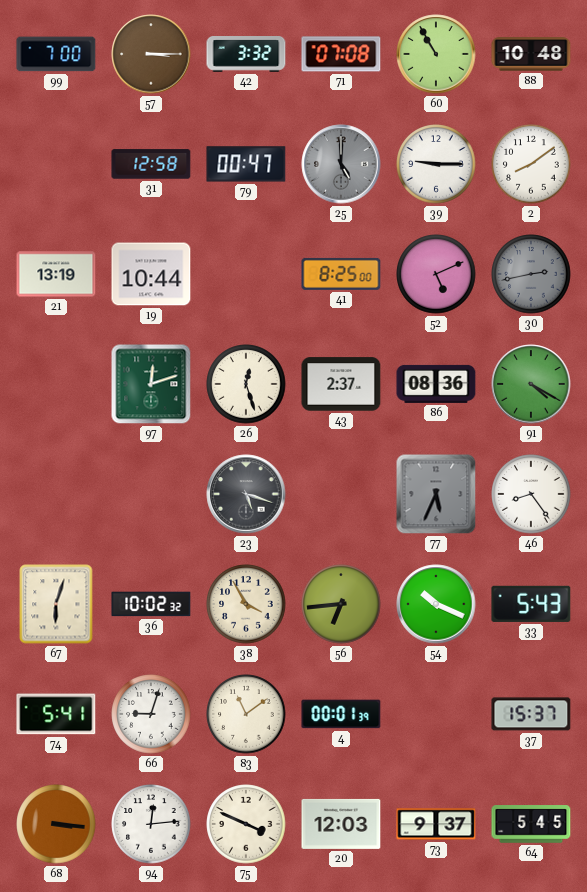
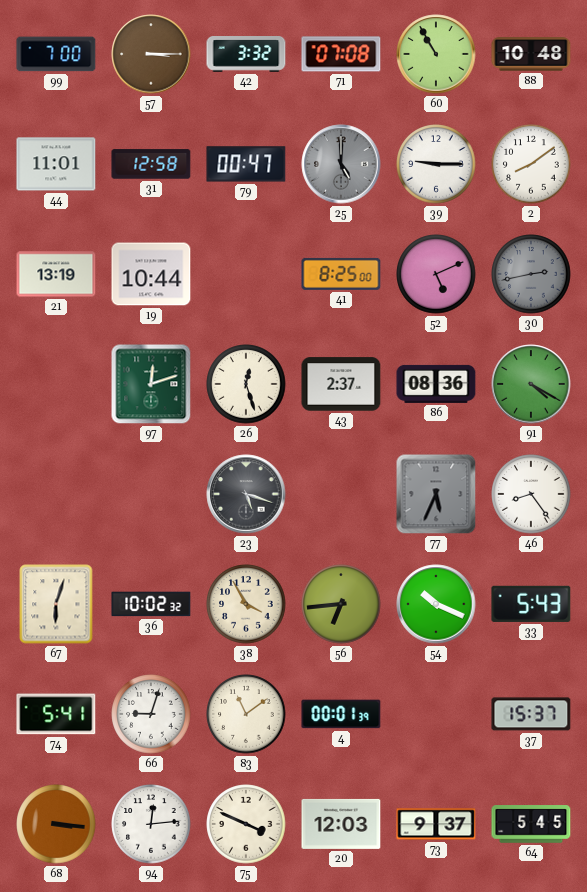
44: none -> 11:01 (56, 164)
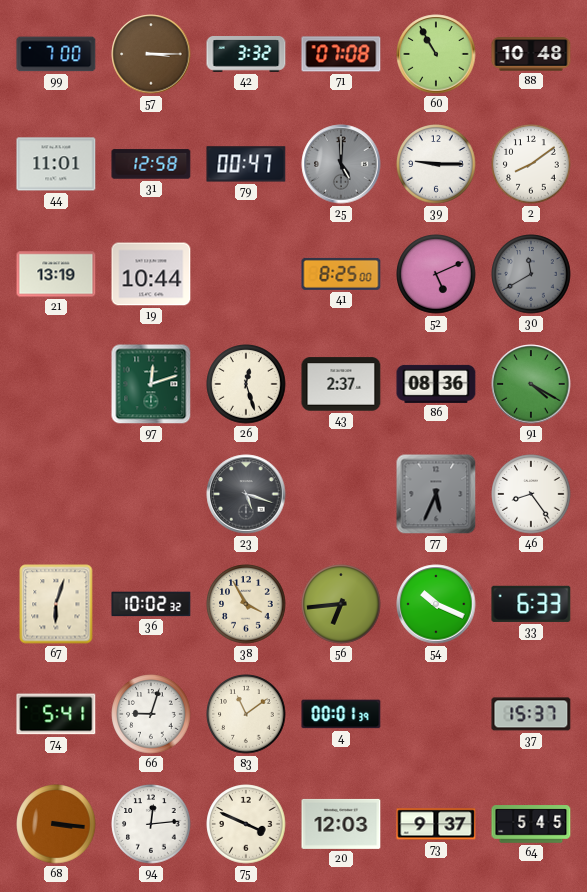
30: 2:43 -> 11:40 (531, 274)
33: 5:43 -> 6:33 (531, 604)
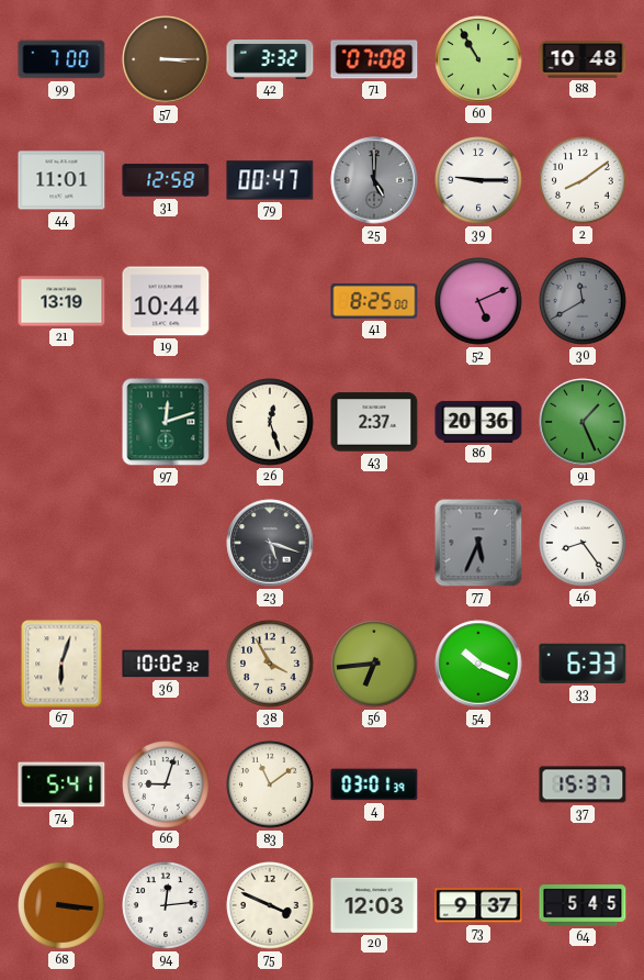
86: 08:36 -> 20:36 (478, 422)
91: 4:20 -> 1:26 (583, 422)
4: 00:01 -> 03:01 (374, 784)
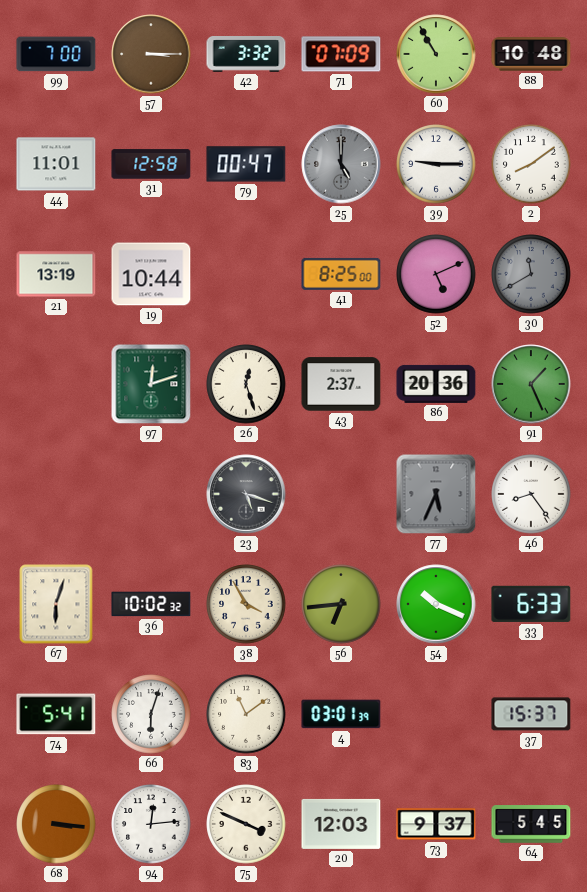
71: 07:08 -> 07:09 (341, 54)
66: 9:03 -> 6:03 (151, 714)
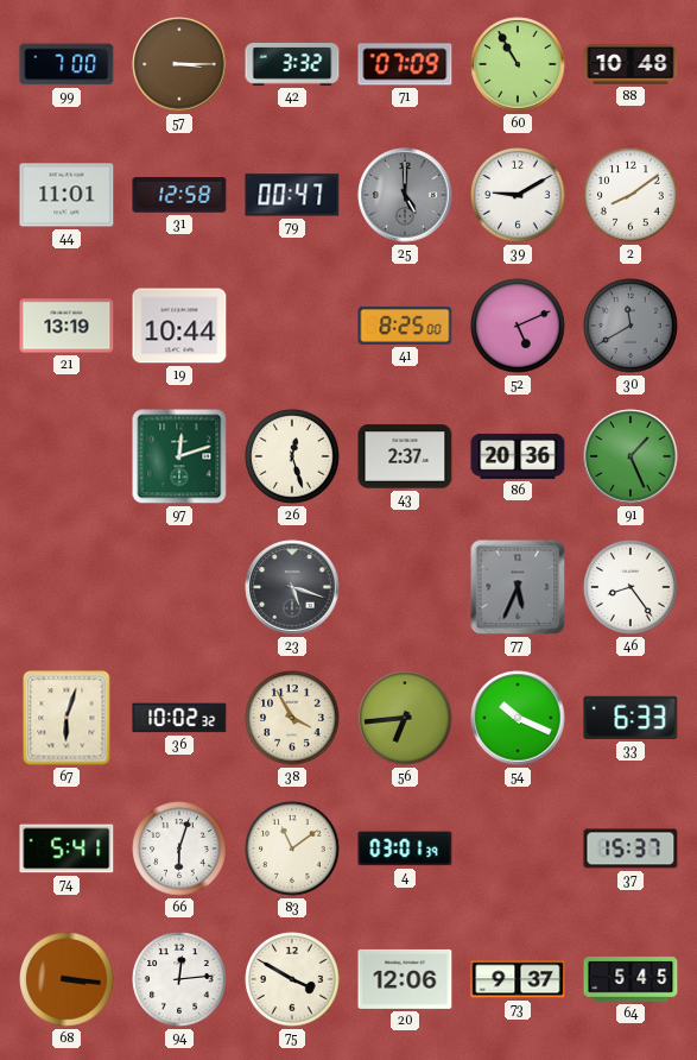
39: 9:15 -> 9:10 (518, 195)
75: 3:49 -> 3:50 (292, 979)
20: 12:03 -> 12:06 (405, 979)
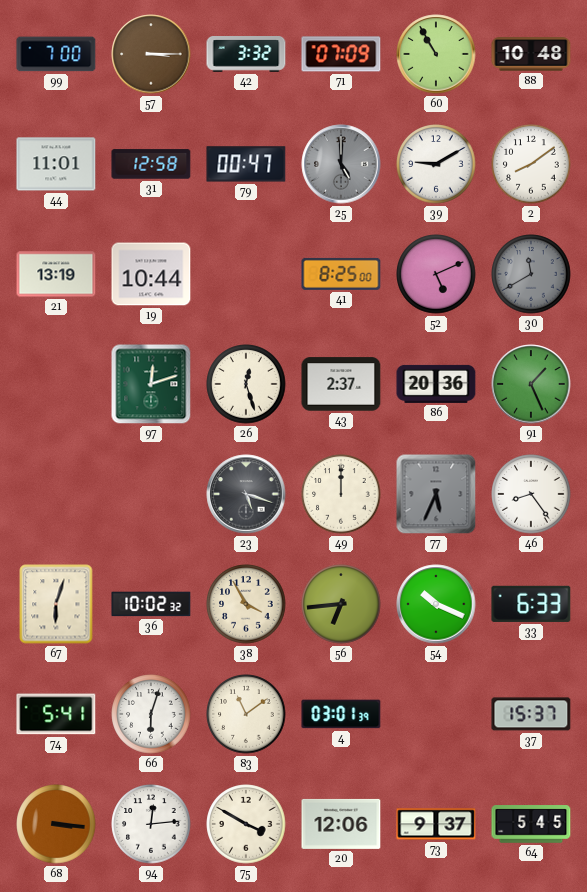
49: none -> 12:00 (341, 494)
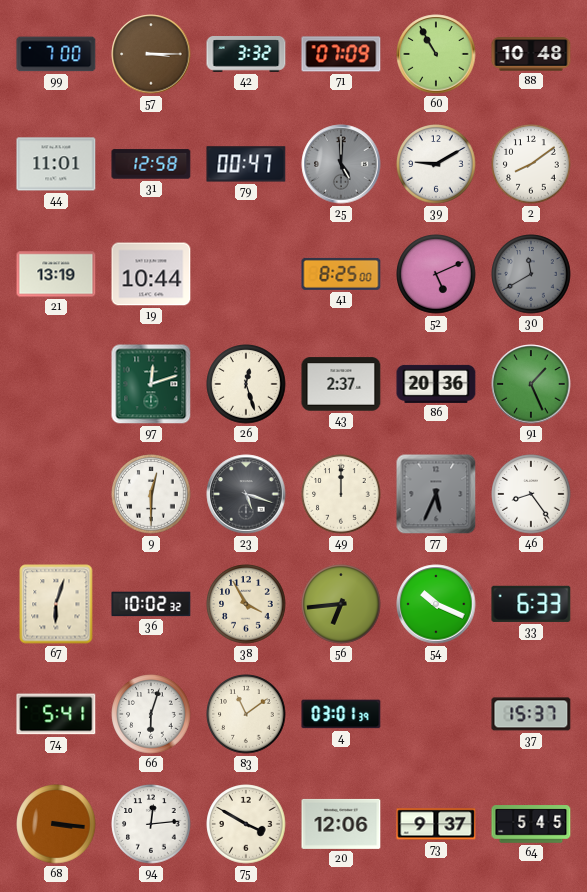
9: none -> 12:30 (151, 494)
